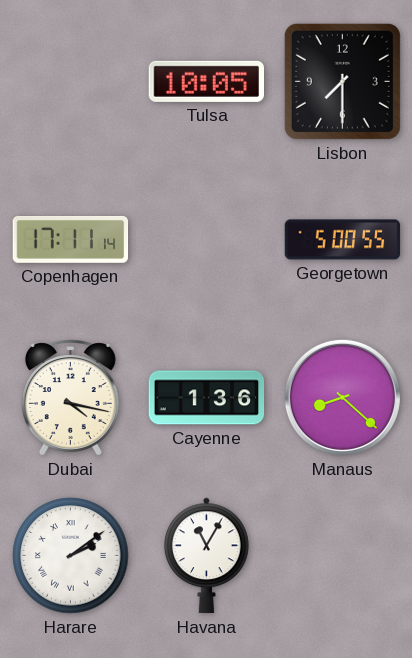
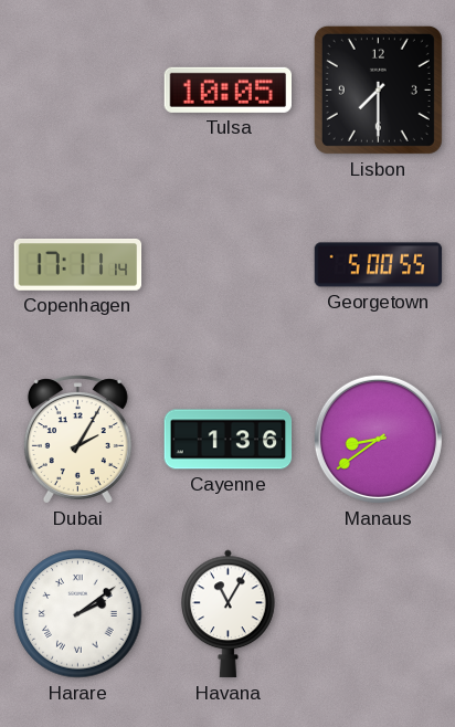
Dubai: 4:17 -> 2:05 (77, 440)
Manaus: 8:22 -> 8:39 (378, 439)
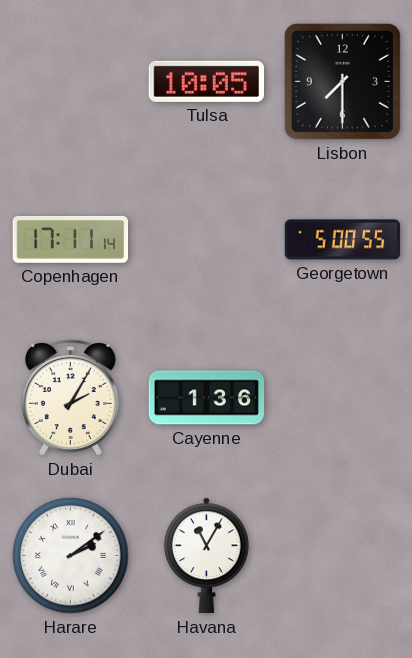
Manaus: 8:39 -> none (378, 439)
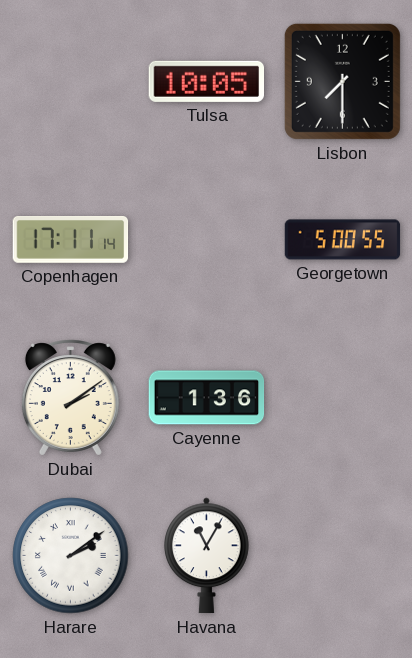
Dubai: 2:05 -> 2:09 (70, 398)
